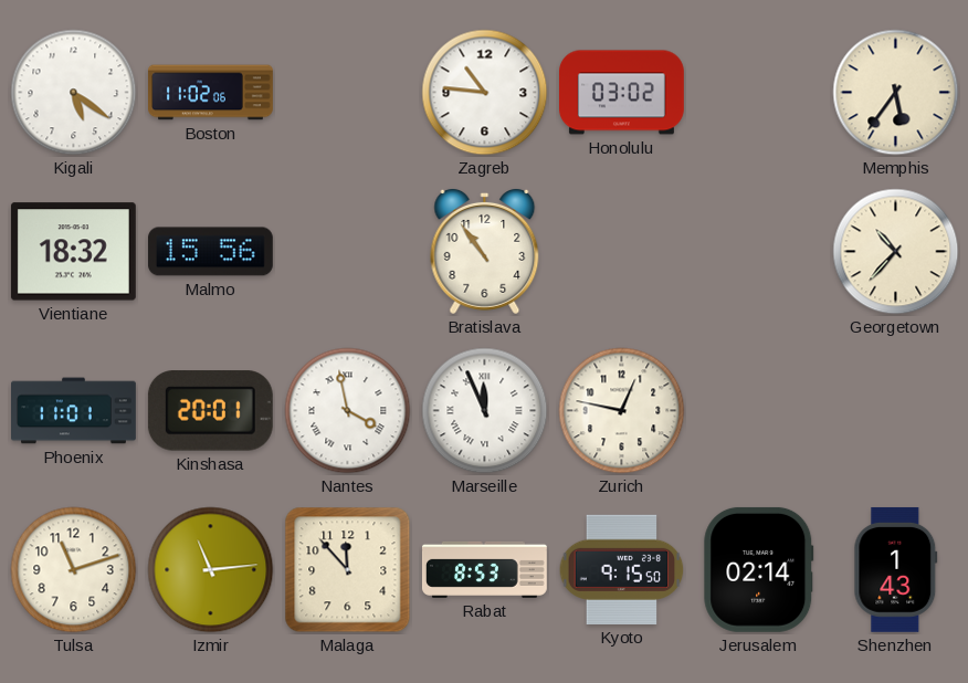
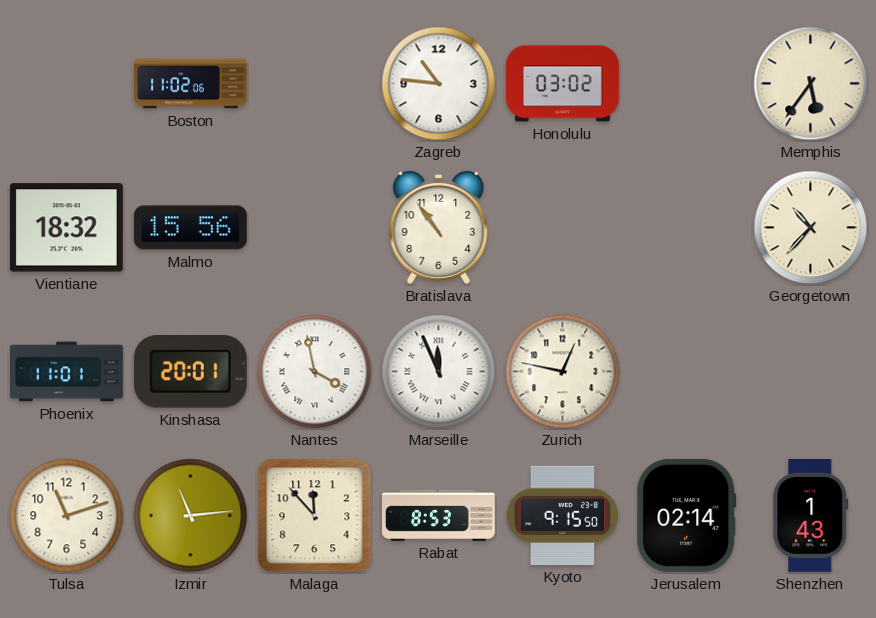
Kigali: 5:21 -> none (74, 93)
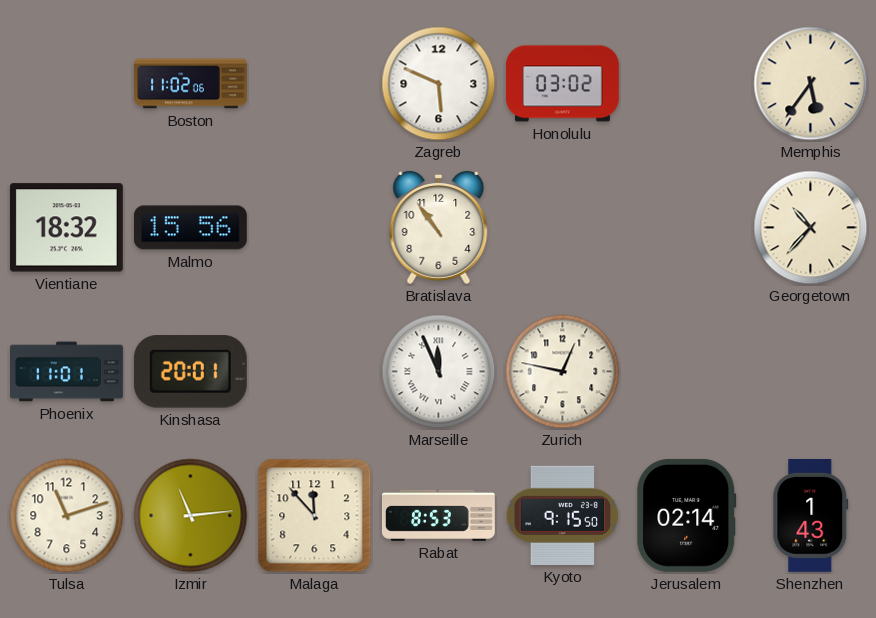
Zagreb: 10:46 -> 5:49 (439, 84)
Nantes: 3:58 -> none (315, 372)
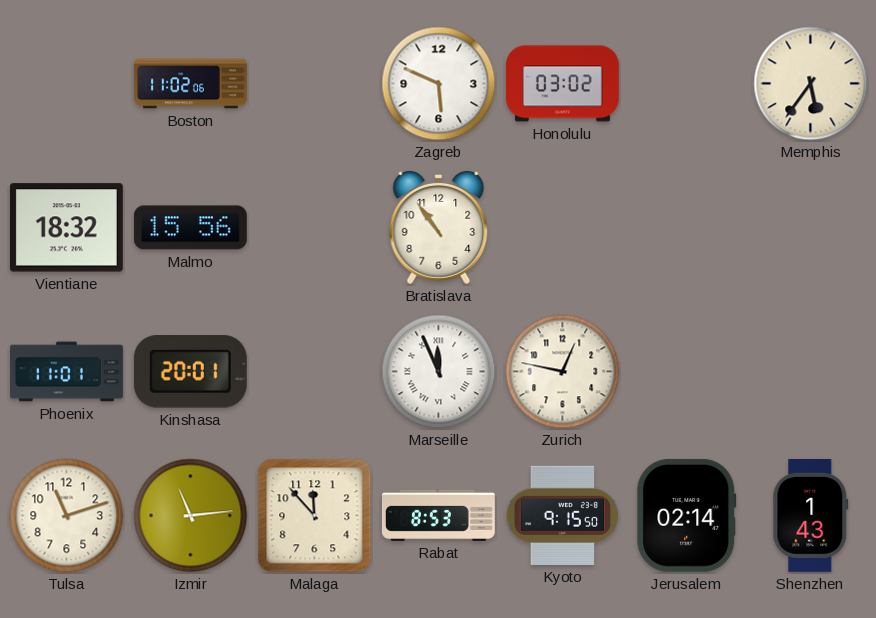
Georgetown: 10:37 -> none (811, 228)
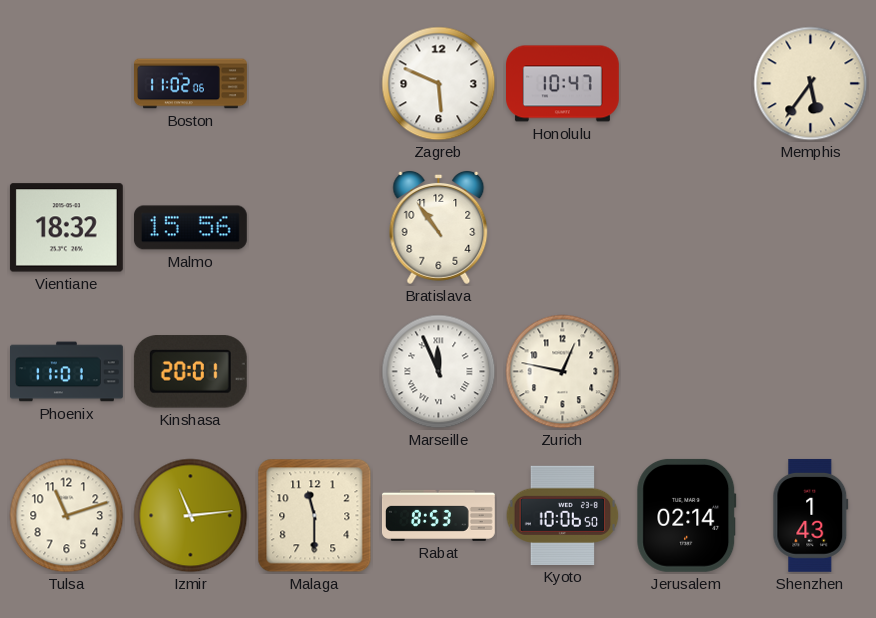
Honolulu: 03:02 -> 10:47 (563, 84)
Malaga: 11:53 -> 11:30 (315, 516)
Kyoto: 9:15 -> 10:06 (563, 515)
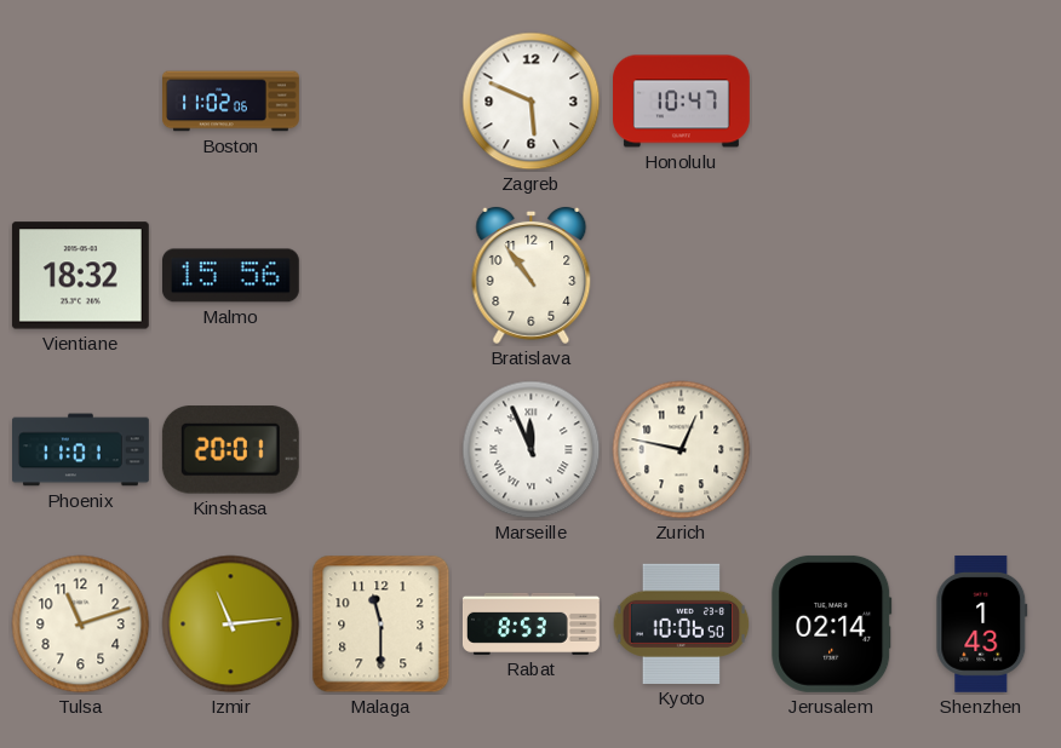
Memphis: 5:36 -> none (811, 84)
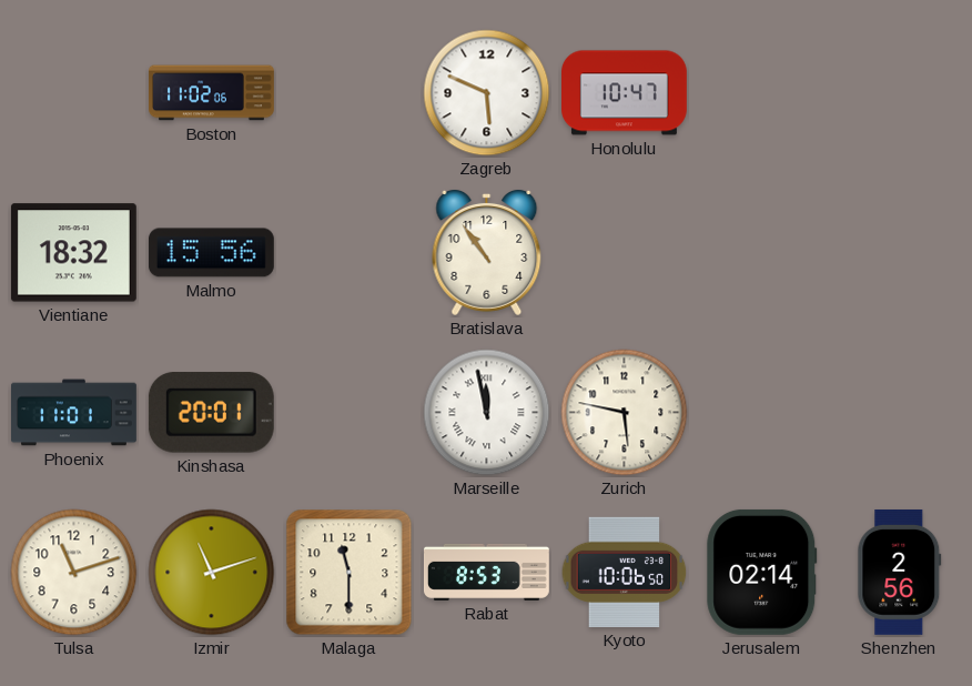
Marseille: 11:56 -> 11:58 (487, 413)
Zurich: 12:47 -> 5:47 (625, 413)
Izmir: 11:14 -> 11:12 (212, 573)
Shenzhen: 1:43 -> 2:56 (900, 572)
